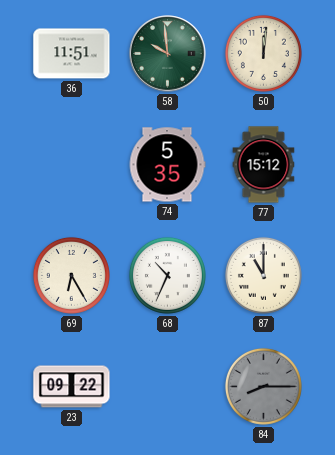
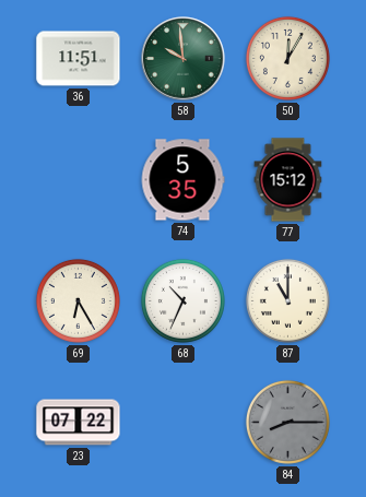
50: 12:01 -> 12:05 (287, 58)
23: 09:22 -> 07:22 (79, 423)
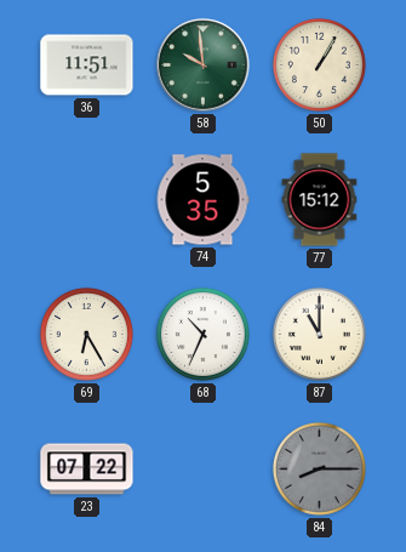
50: 12:05 -> 1:05 (319, 64)
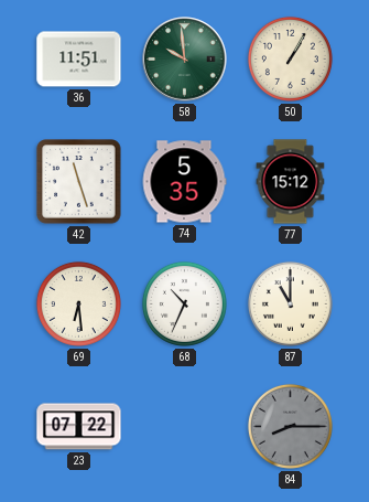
42: none -> 11:27 (79, 182)
69: 6:25 -> 6:29 (78, 303)
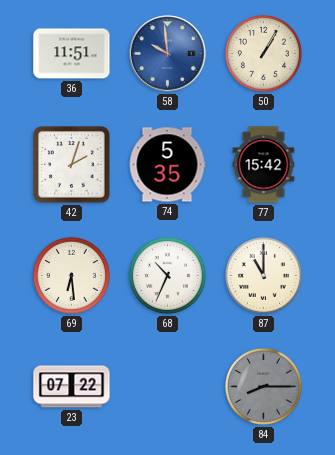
58 dial: green -> blue (168, 54)
42: 11:27 -> 2:03 (72, 165)
77: 15:12 -> 15:42 (264, 165)
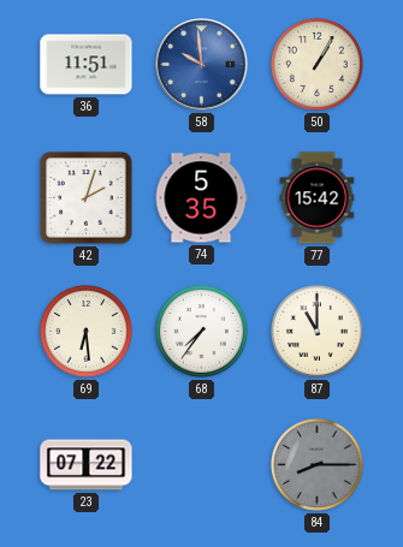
68: 10:34 -> 7:36 (201, 331)
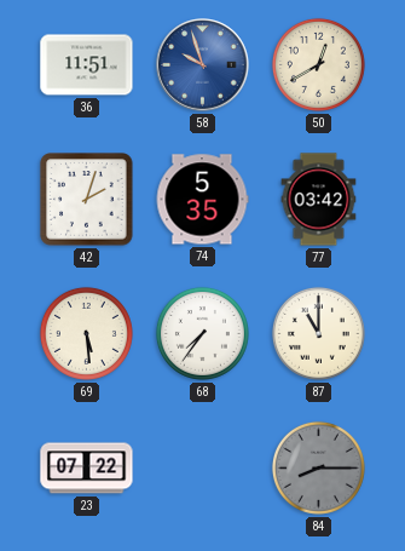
58: 9:59 -> 9:57 (203, 65)
50: 1:05 -> 12:40 (318, 64)
77: 15:42 -> 03:42 (319, 200)
69: 6:29 -> 5:29 (86, 333)
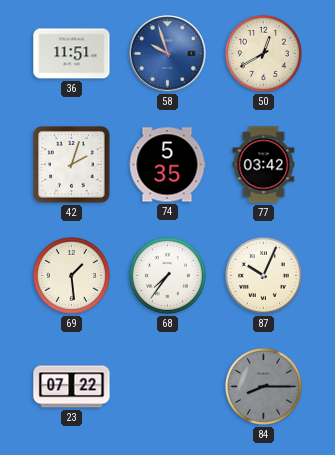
69: 5:29 -> 1:29 (71, 275)
87: 11:00 -> 10:04 (263, 275)
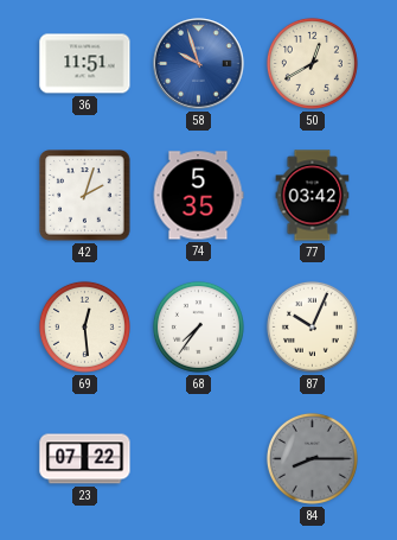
69: 1:29 -> 12:29 (84, 326)
